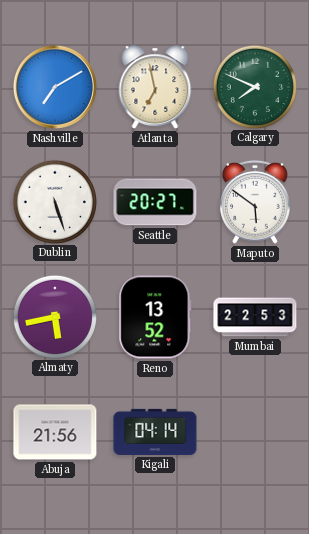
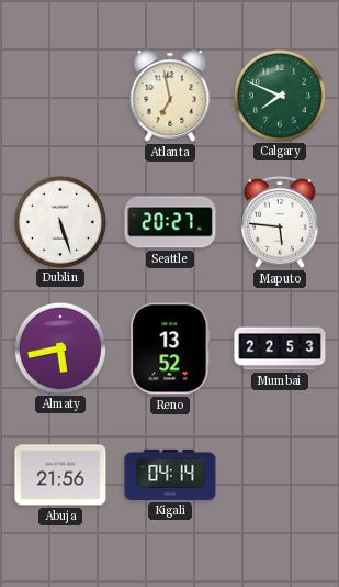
Nashville: 7:10 -> none (55, 87)
Maputo: 5:51 -> 5:46 (281, 222)
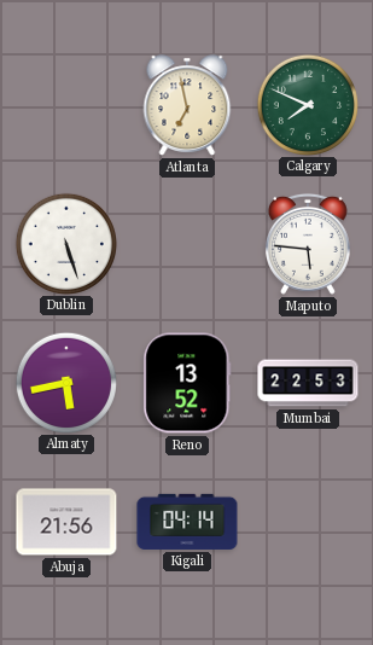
Seattle: 20:27 -> none (170, 222)
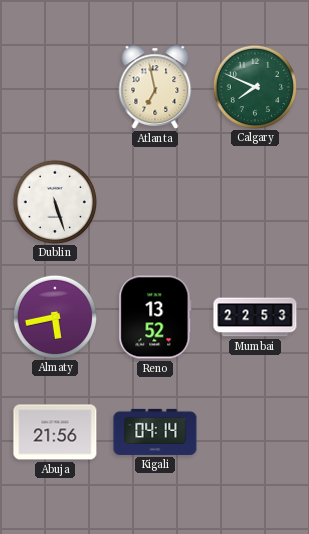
Maputo: 5:46 -> none (309, 244)
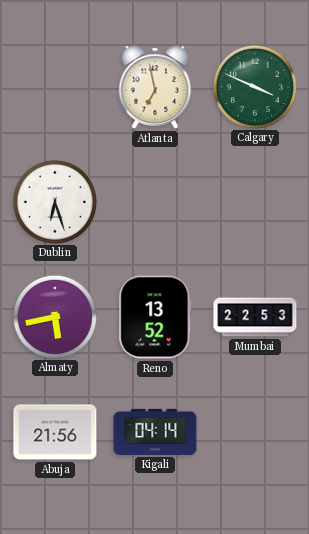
Calgary: 7:49 -> 3:49 (254, 86)
Dublin: 5:27 -> 6:27 (54, 201)
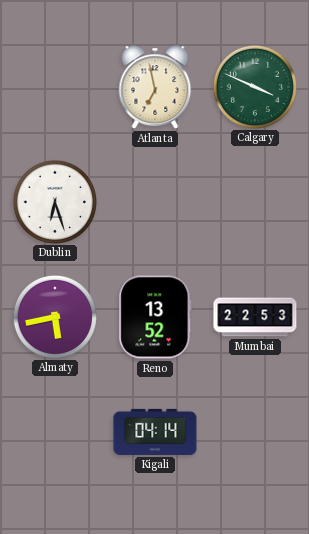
Abuja: 21:56 -> none (55, 432)
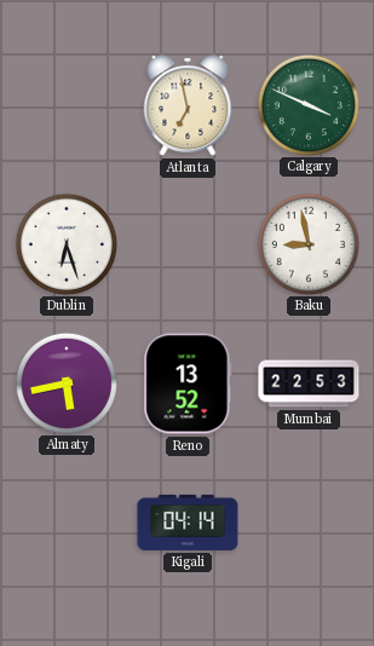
Baku: none -> 8:58 (307, 243)
